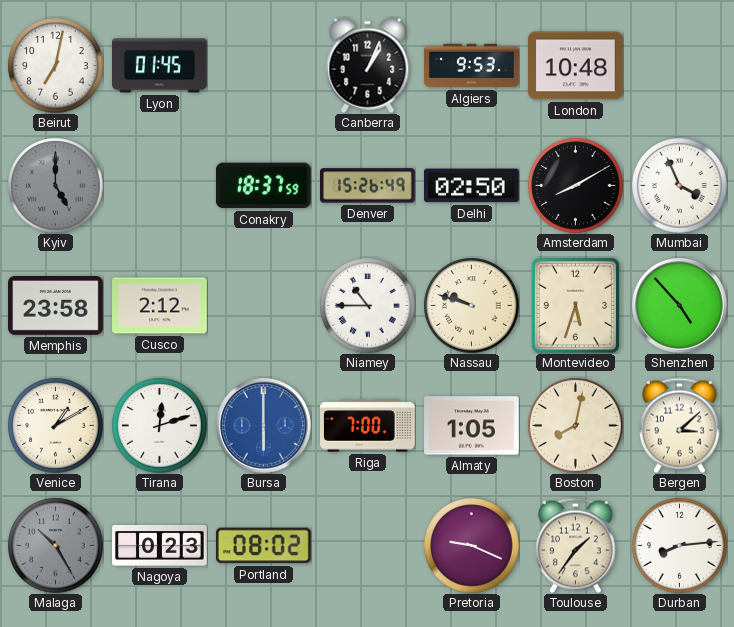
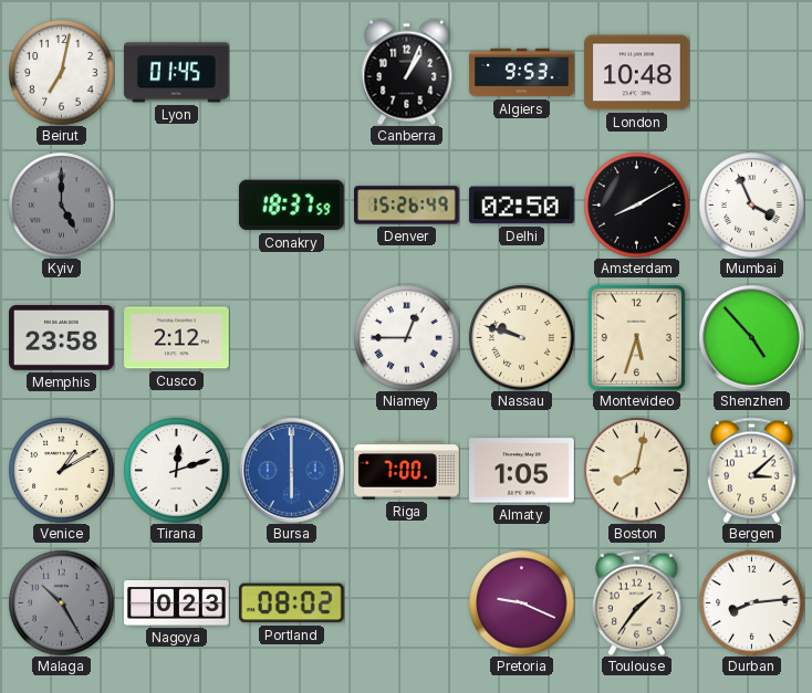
Niamey: 10:45 -> 12:45 (406, 337)
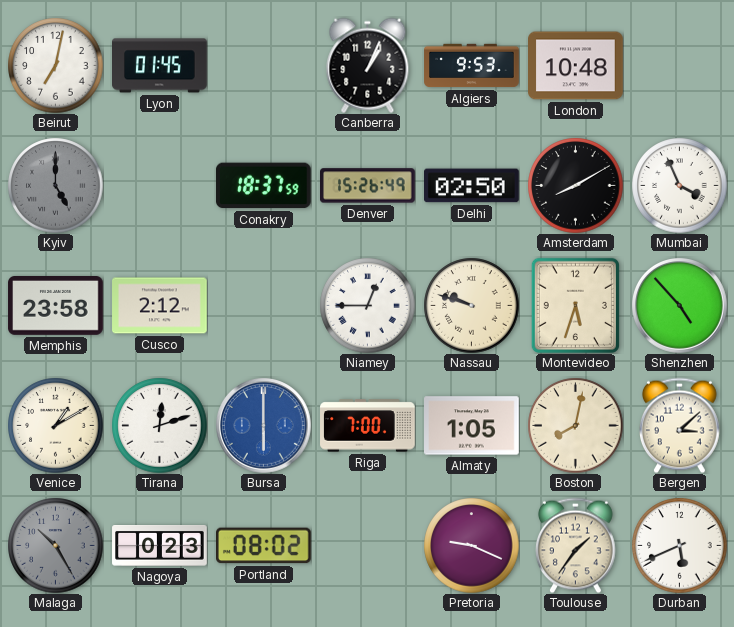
Durban: 8:14 -> 5:41 (679, 545)
